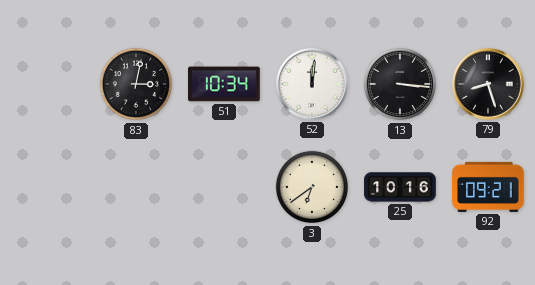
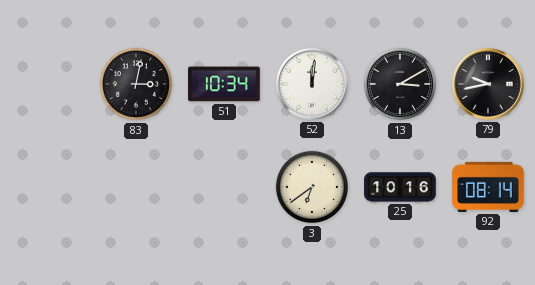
13: 3:16 -> 3:10 (399, 84)
79: 8:27 -> 9:43 (488, 84)
92: 09:21 -> 08:14 (488, 187)
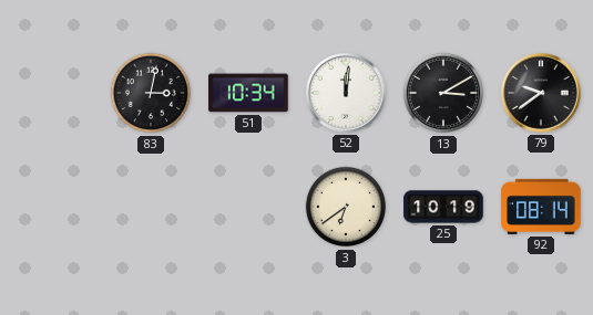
79: 9:43 -> 9:39 (541, 93)
25: 10:16 -> 10:19 (443, 207)
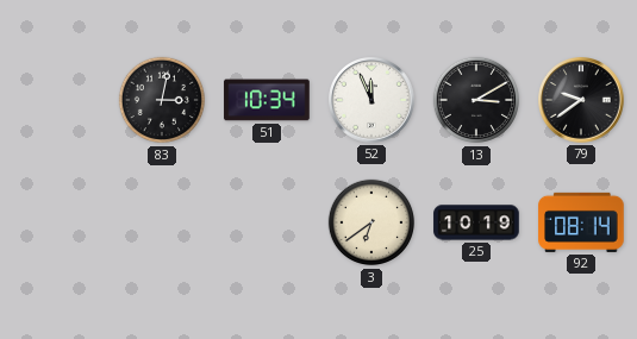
52: 12:01 -> 11:56 (371, 100)
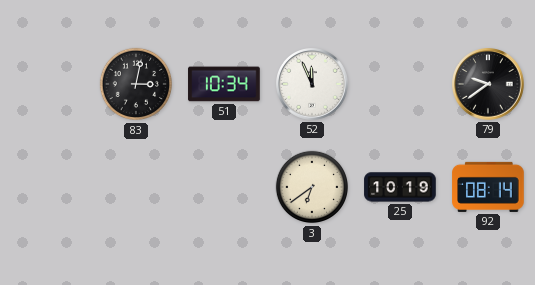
13: 3:10 -> none (475, 100)
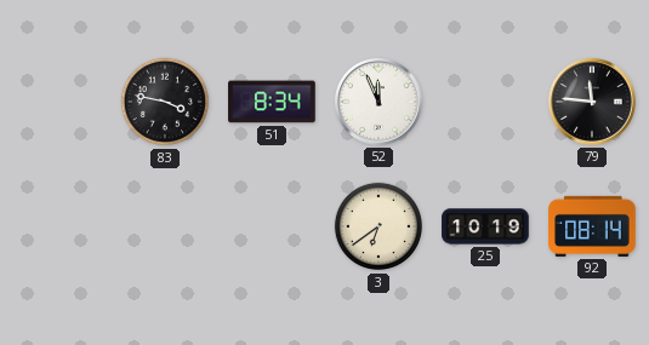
83: 3:02 -> 3:47 (164, 102)
51: 10:34 -> 8:34 (272, 102)
79: 9:39 -> 11:46 (592, 102)
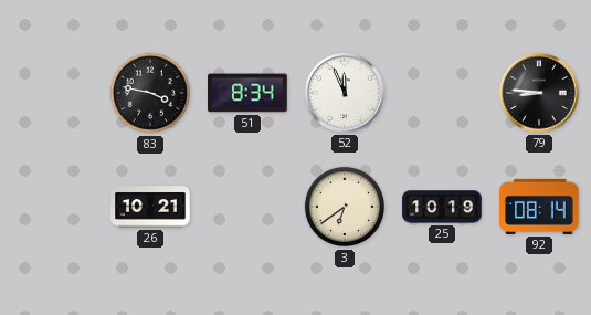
79: 11:46 -> 8:46 (539, 93)
26: none -> 10:21 (150, 207)
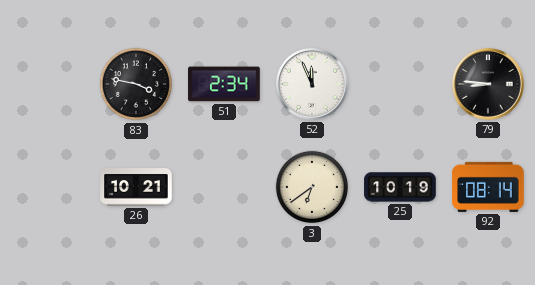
51: 8:34 -> 2:34 (224, 84)
